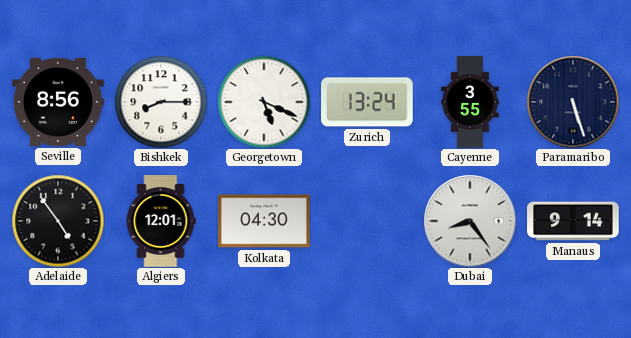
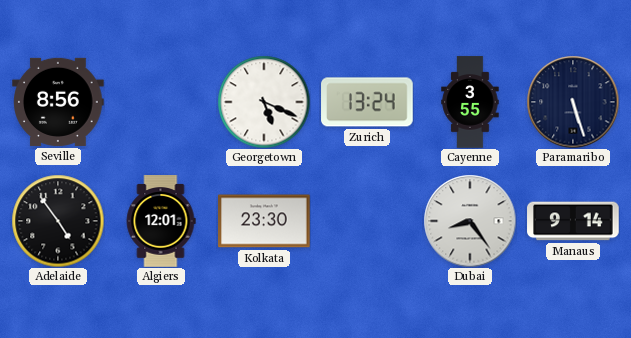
Bishkek: 8:15 -> none (161, 102)
Kolkata: 04:30 -> 23:30 (264, 221)
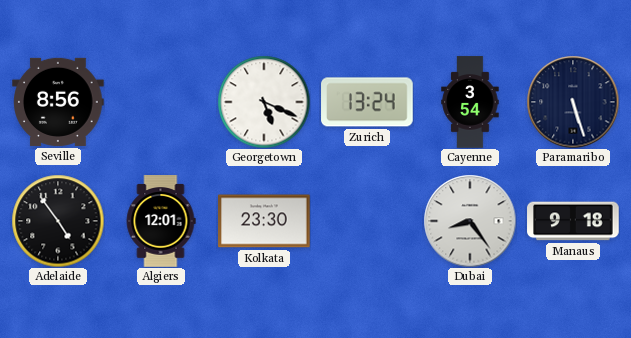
Cayenne: 3:55 -> 3:54 (470, 102)
Manaus: 9:14 -> 9:18 (573, 221)
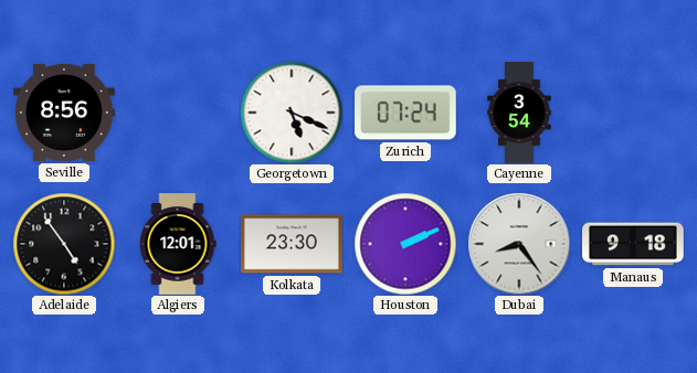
Zurich: 13:24 -> 07:24 (405, 113)
Paramaribo: 5:27 -> none (573, 102)
Houston: none -> 2:11 (405, 244)
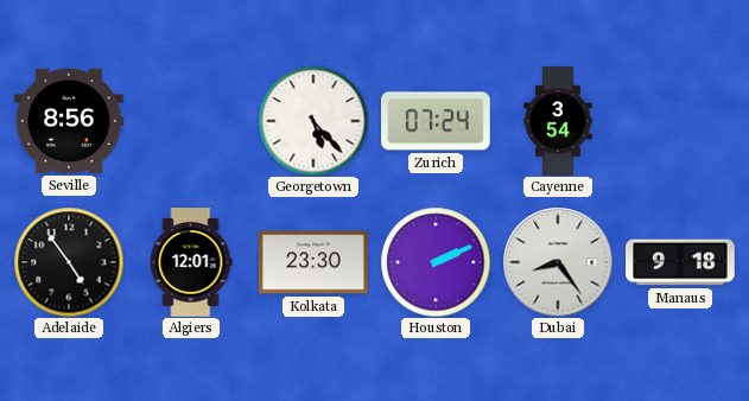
Georgetown: 5:19 -> 5:23 (313, 121)
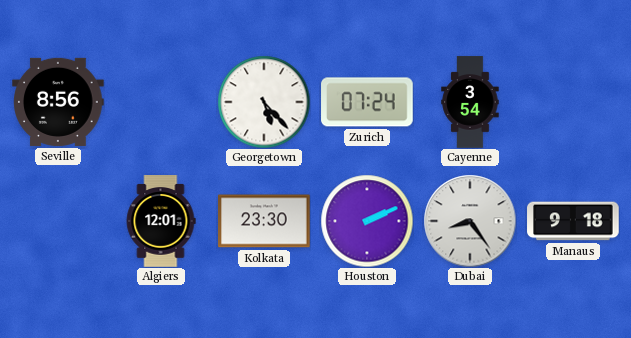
Adelaide: 4:54 -> none (69, 262)
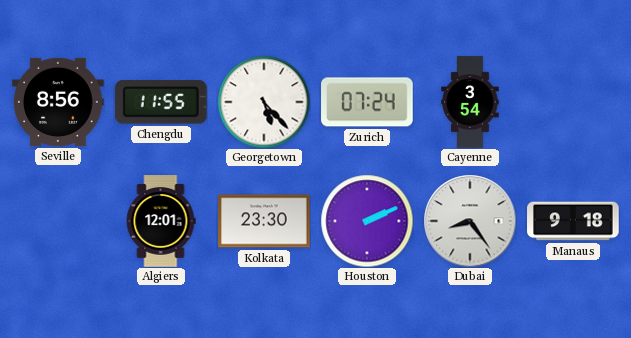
Chengdu: none -> 11:55 (161, 102)
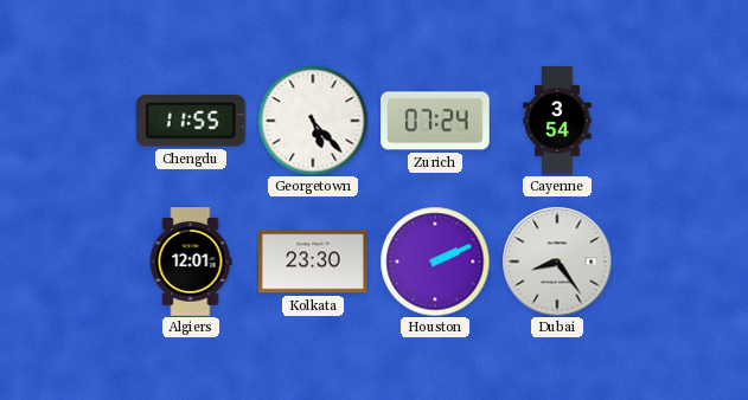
Seville: 8:56 -> none (58, 102)
Manaus: 9:18 -> none (573, 221)
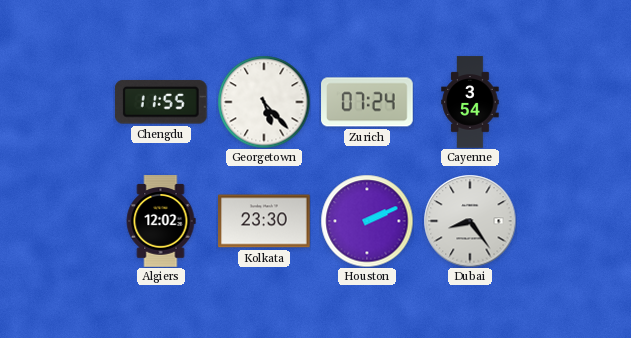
Algiers: 12:01 -> 12:02 (161, 221)
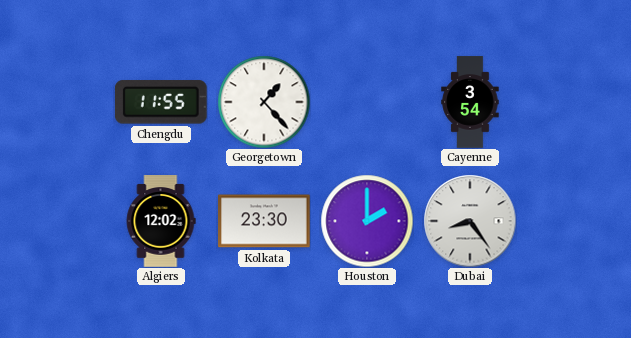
Georgetown: 5:23 -> 1:23 (264, 102)
Zurich: 07:24 -> none (367, 102)
Houston: 2:11 -> 2:00 (367, 221)
